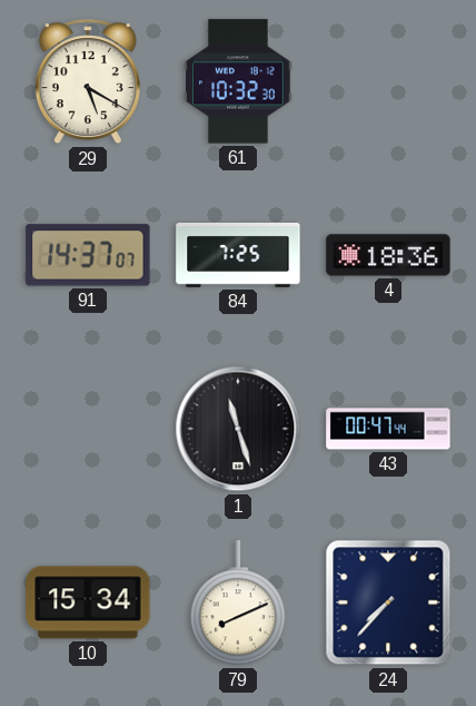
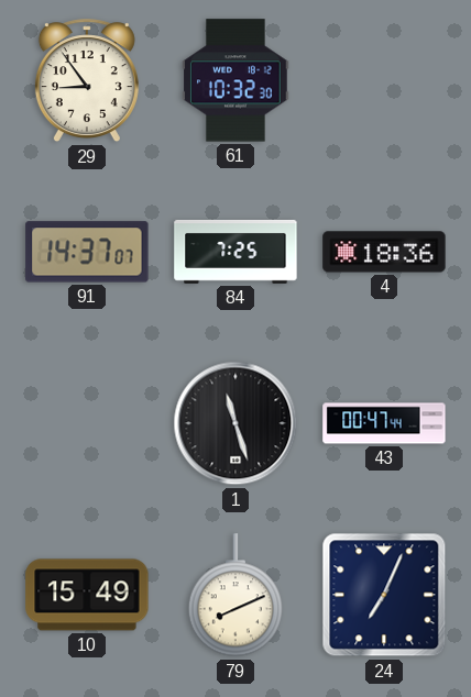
29: 5:20 -> 8:54 (87, 81)
10: 15:34 -> 15:49 (87, 595)
24: 7:37 -> 7:04 (384, 595)
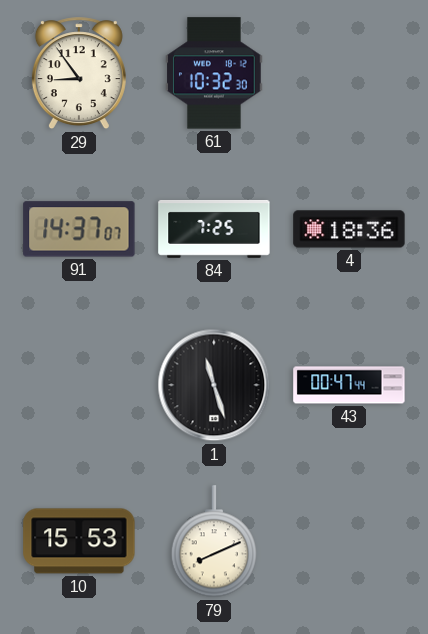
10: 15:49 -> 15:53 (79, 541)
24: 7:04 -> none (384, 595)
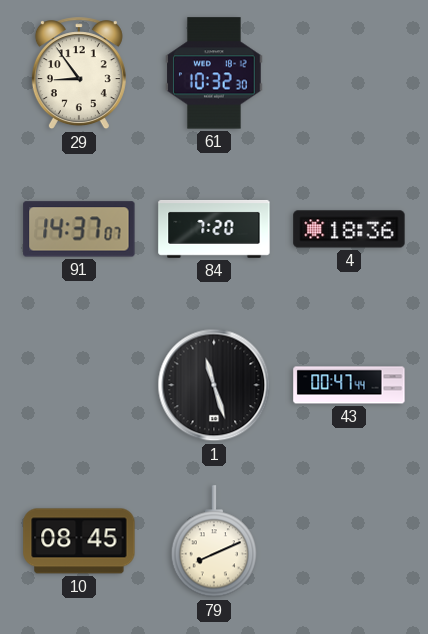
84: 7:25 -> 7:20 (214, 229)
10: 15:53 -> 08:45 (79, 541)
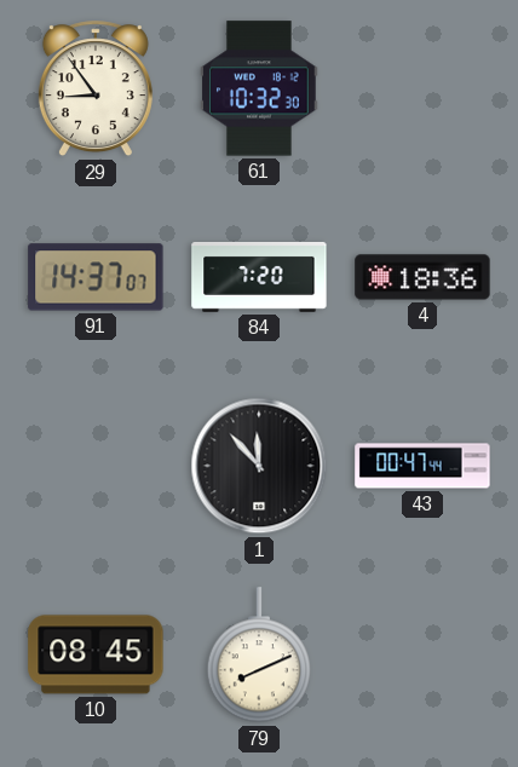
1: 11:27 -> 11:53 (259, 466)
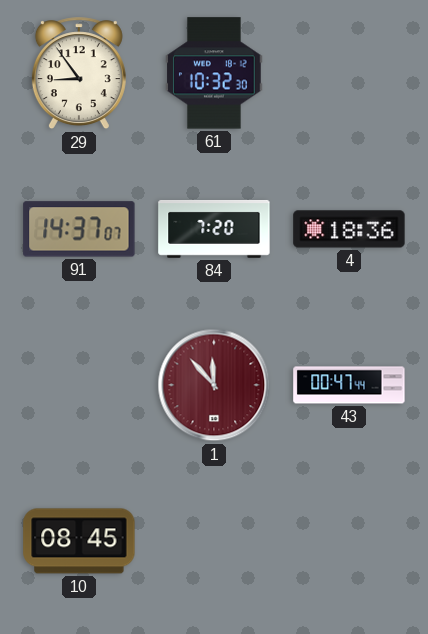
1 dial: black -> burgundy (214, 385)
79: 8:11 -> none (259, 656)
